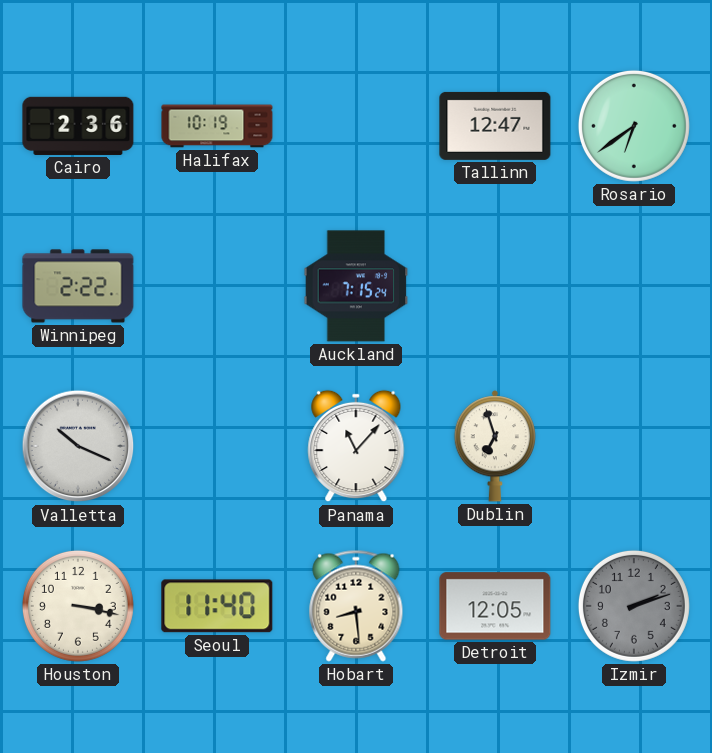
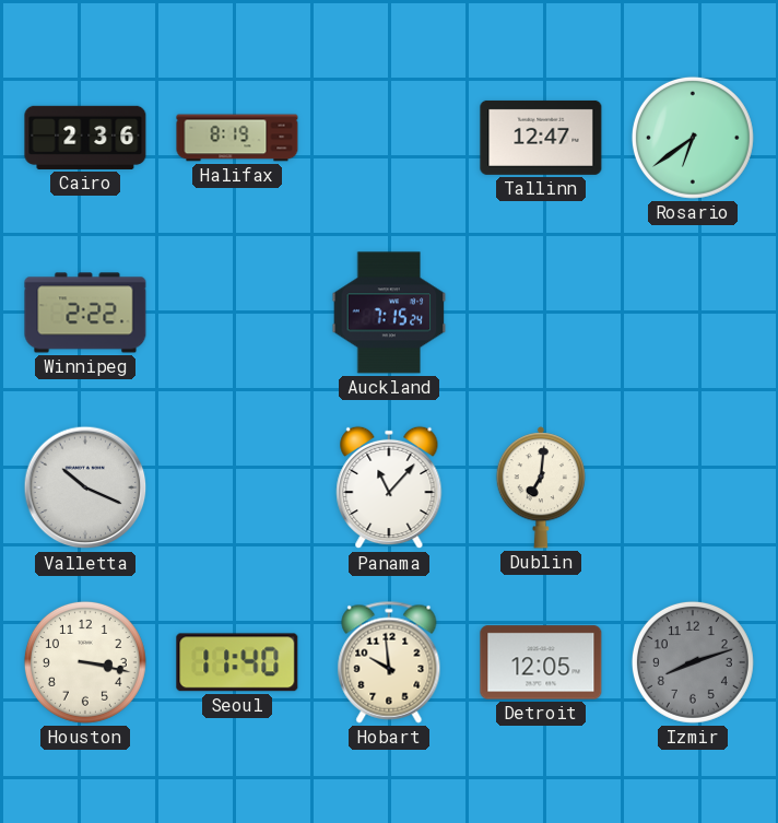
Halifax: 10:19 -> 8:19 (237, 138)
Dublin: 6:57 -> 7:01 (540, 487)
Hobart: 8:29 -> 9:59 (389, 662)
Izmir: 2:12 -> 8:12 (693, 662)
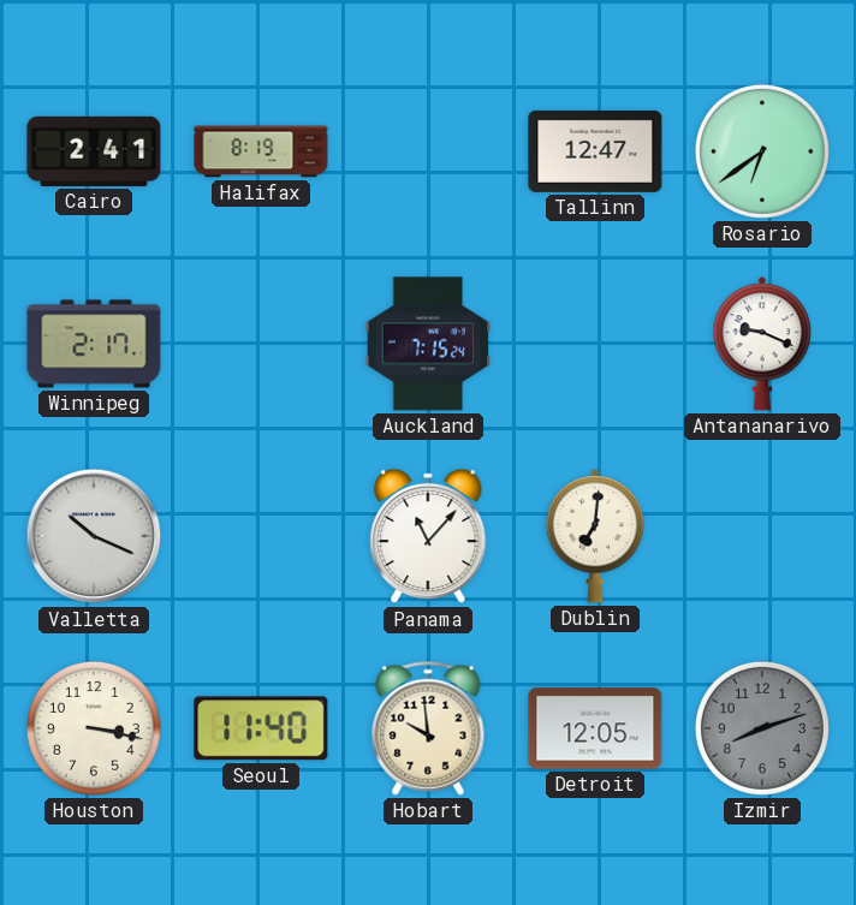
Cairo: 2:36 -> 2:41 (94, 151)
Winnipeg: 2:22 -> 2:17 (94, 344)
Antananarivo: none -> 9:19 (761, 344)
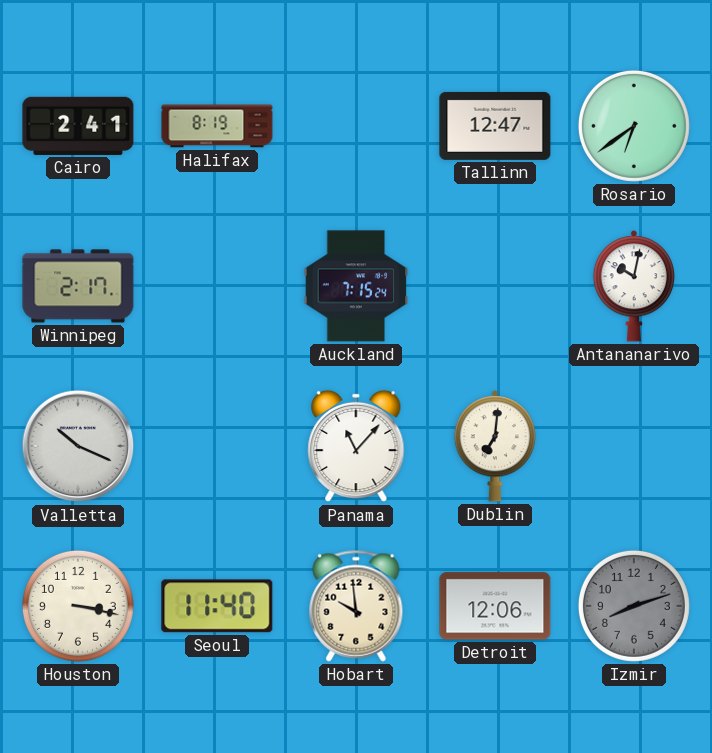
Antananarivo: 9:19 -> 10:02 (633, 286)
Detroit: 12:05 -> 12:06 (495, 606)
